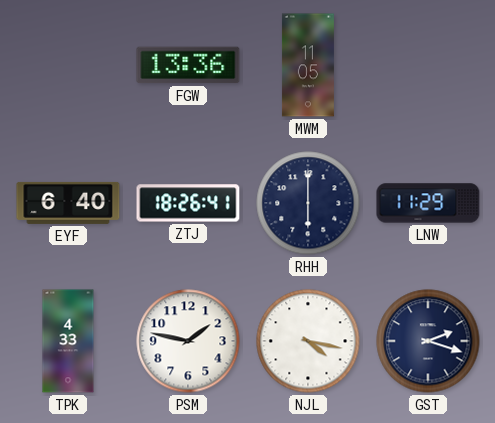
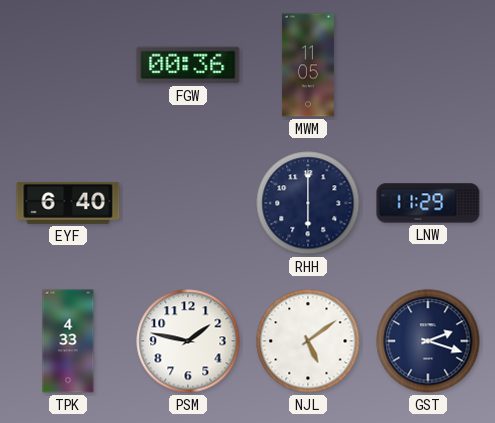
FGW: 13:36 -> 00:36 (188, 65)
ZTJ: 18:26 -> none (188, 203)
NJL: 4:17 -> 5:09 (308, 341)
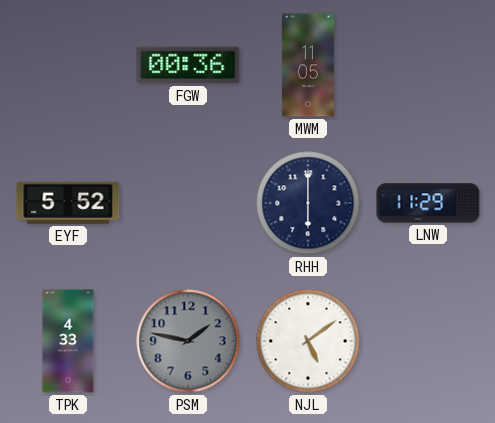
EYF: 6:40 -> 5:52 (68, 203)
PSM dial: white -> grey (188, 341)
GST: 2:18 -> none (428, 341)
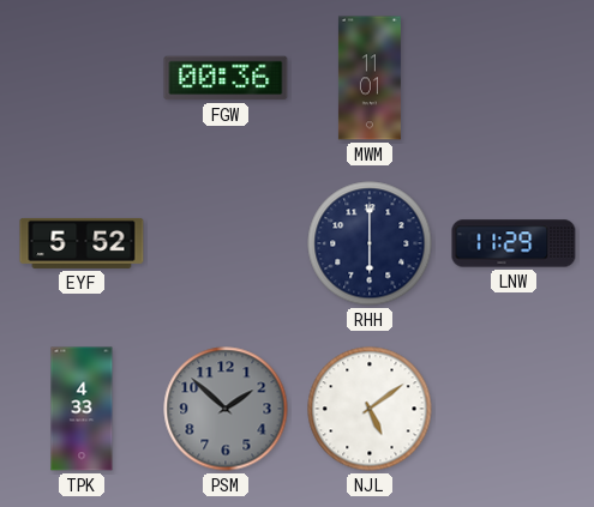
MWM: 11:05 -> 11:01 (370, 78)
PSM: 1:47 -> 1:52 (226, 409)
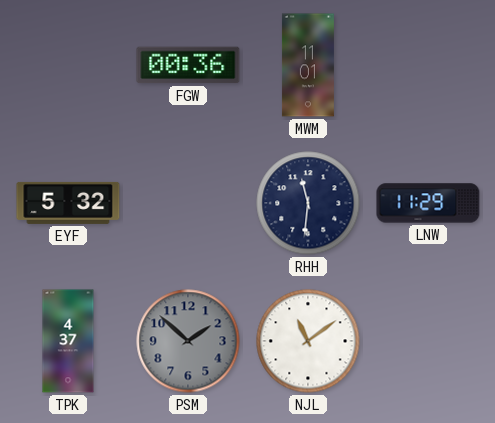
EYF: 5:52 -> 5:32 (68, 203)
RHH: 6:00 -> 11:31 (308, 203)
TPK: 4:33 -> 4:37 (68, 341)
NJL: 5:09 -> 11:09 (308, 341)
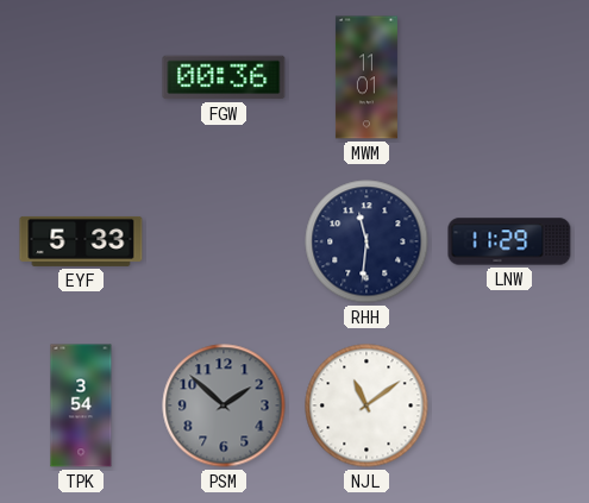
EYF: 5:32 -> 5:33 (81, 241)
TPK: 4:37 -> 3:54 (81, 405)
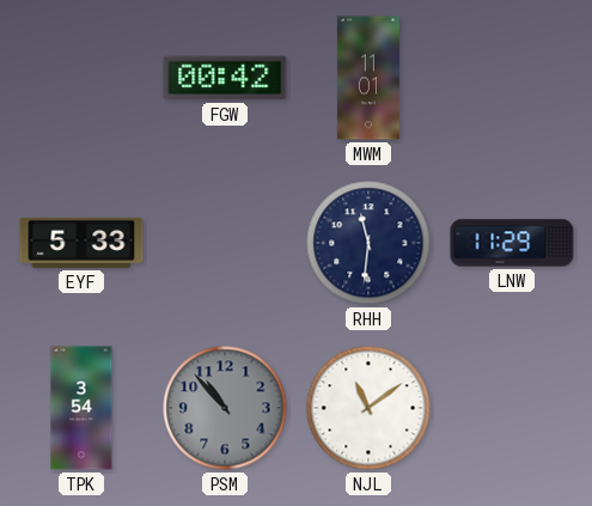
FGW: 00:36 -> 00:42 (225, 78)
PSM: 1:52 -> 10:53 (225, 408)
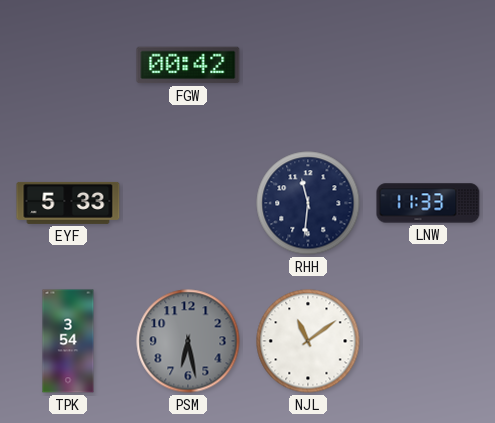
MWM: 11:01 -> none (368, 78)
LNW: 11:29 -> 11:33 (428, 203)
PSM: 10:53 -> 6:28 (188, 341)
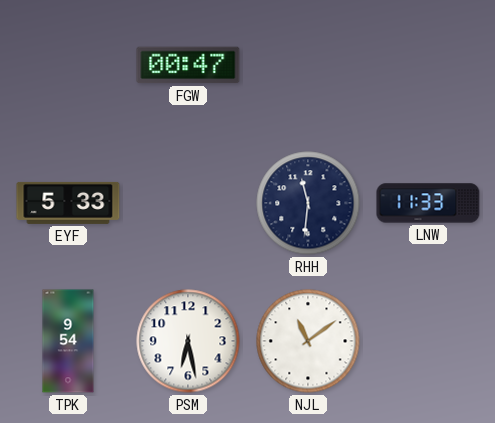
FGW: 00:42 -> 00:47 (188, 65)
TPK: 3:54 -> 9:54 (68, 341)
PSM dial: grey -> white (188, 341)
